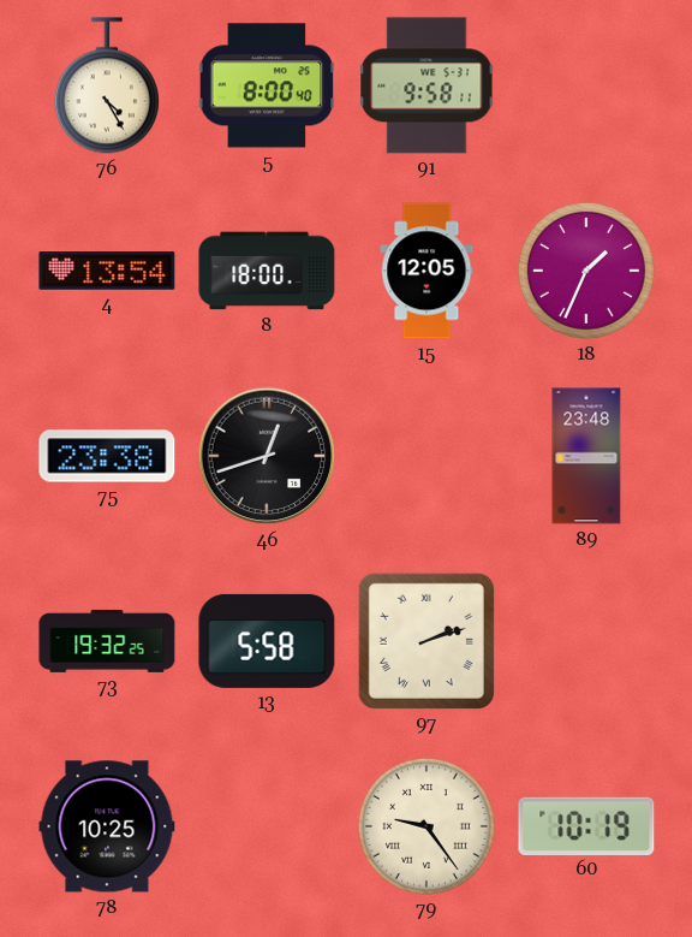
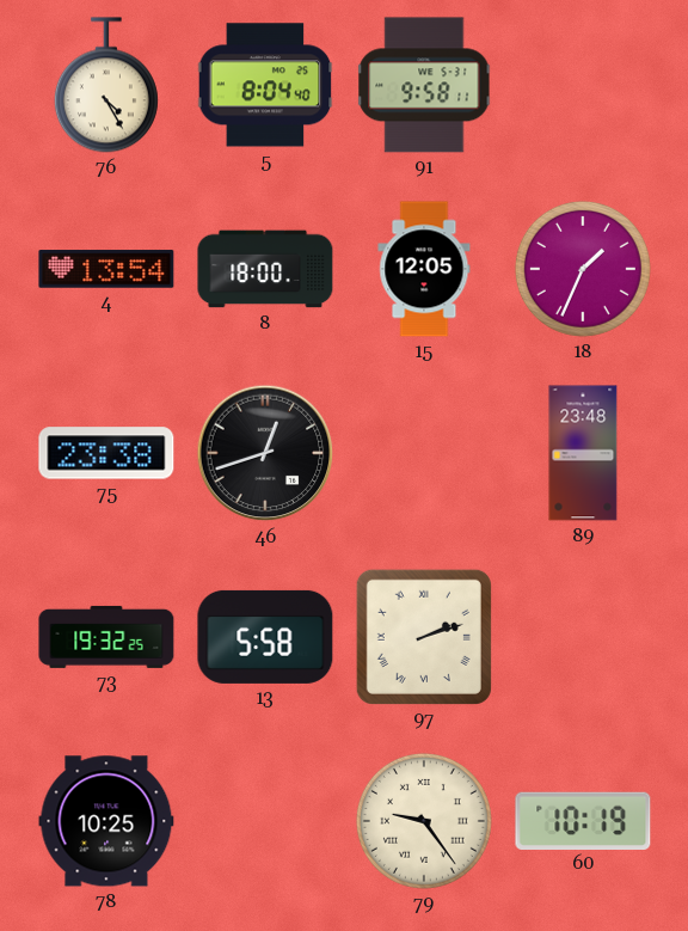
5: 8:00 -> 8:04 (265, 85)
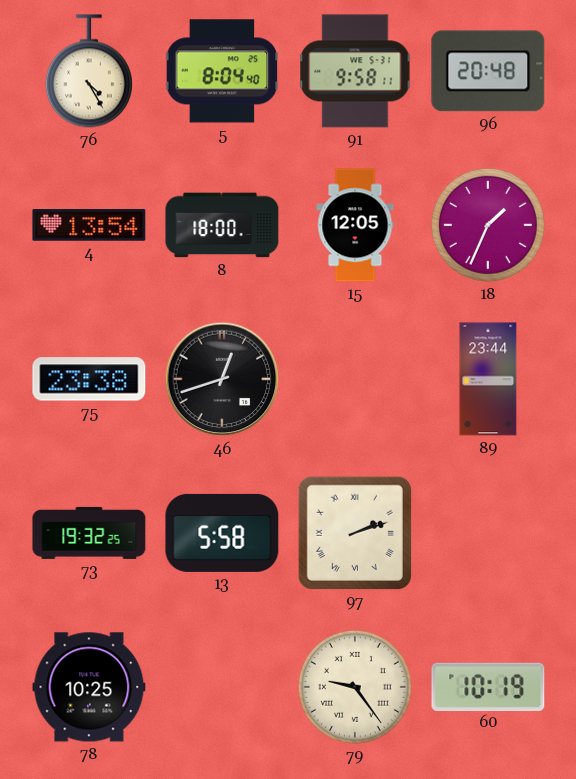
96: none -> 20:48 (488, 71)
89: 23:48 -> 23:44 (488, 379)
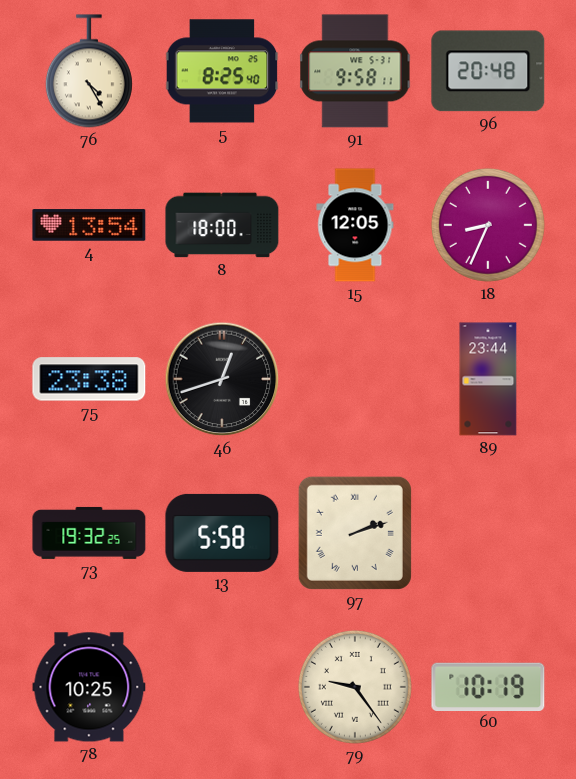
5: 8:04 -> 8:25 (222, 71)
18: 1:34 -> 8:34 (488, 225)
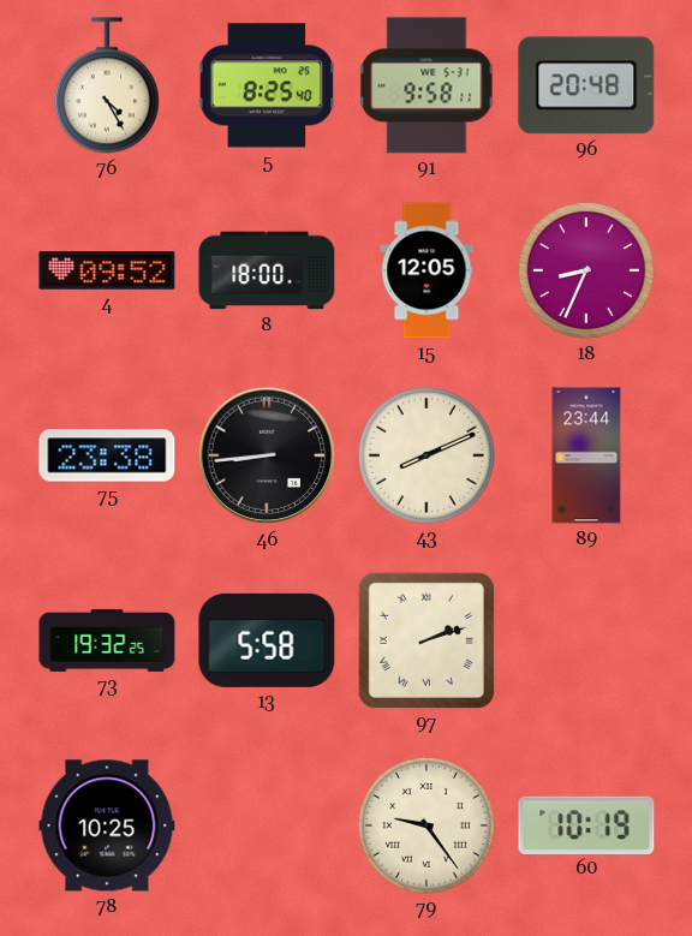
4: 13:54 -> 09:52 (107, 270)
46: 12:42 -> 8:44 (267, 455)
43: none -> 8:11 (426, 455)
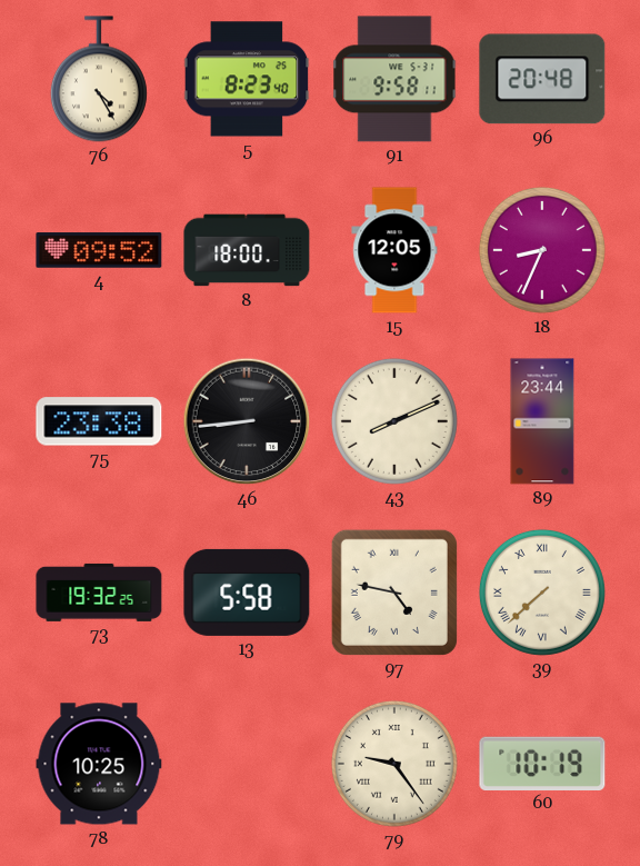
5: 8:25 -> 8:23 (247, 79)
97: 2:12 -> 4:47 (394, 593)
39: none -> 7:38 (542, 593)
